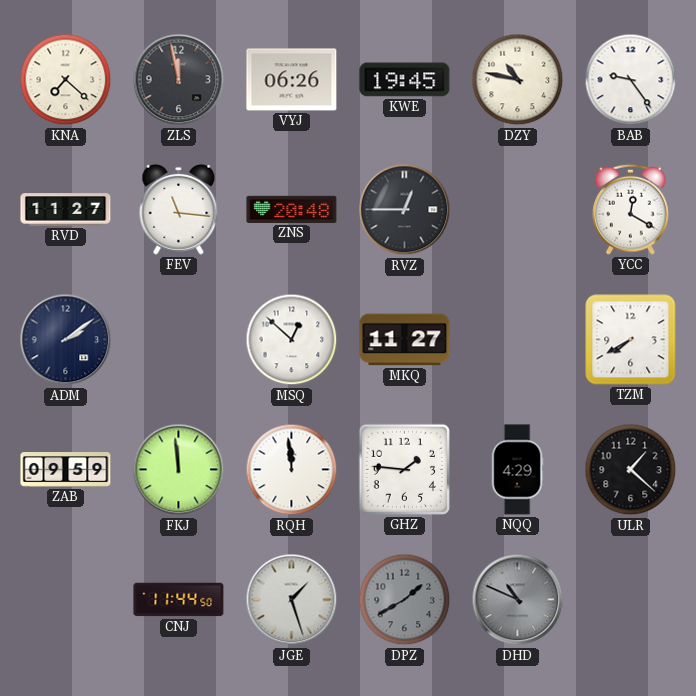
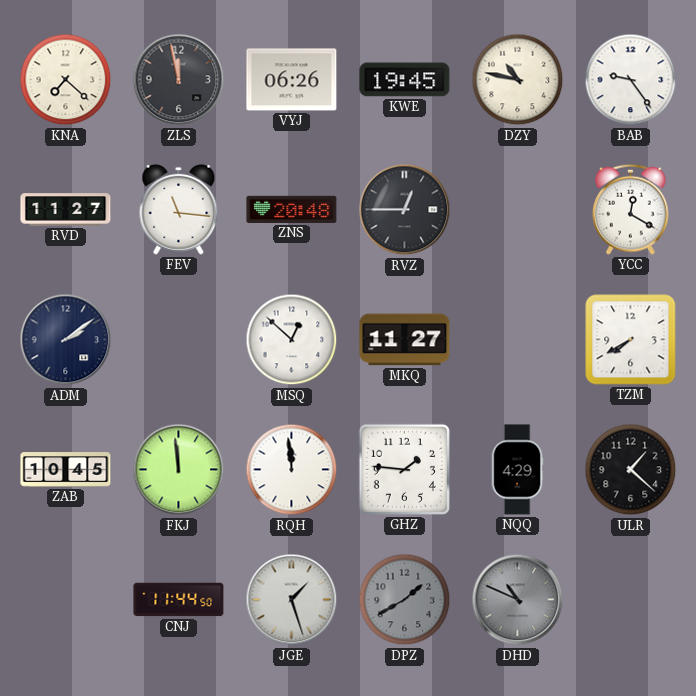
ZAB: 09:59 -> 10:45 (66, 470)
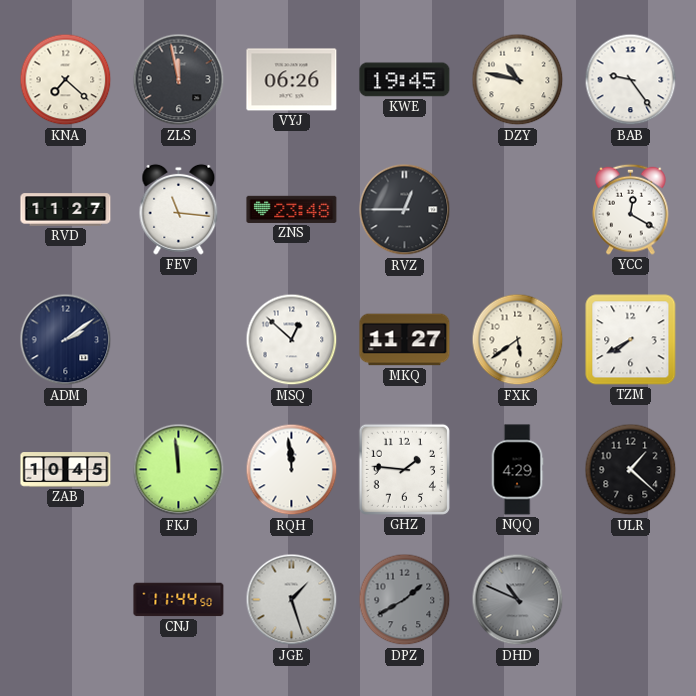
ZNS: 20:48 -> 23:48 (292, 209)
FXK: none -> 5:39 (518, 340)
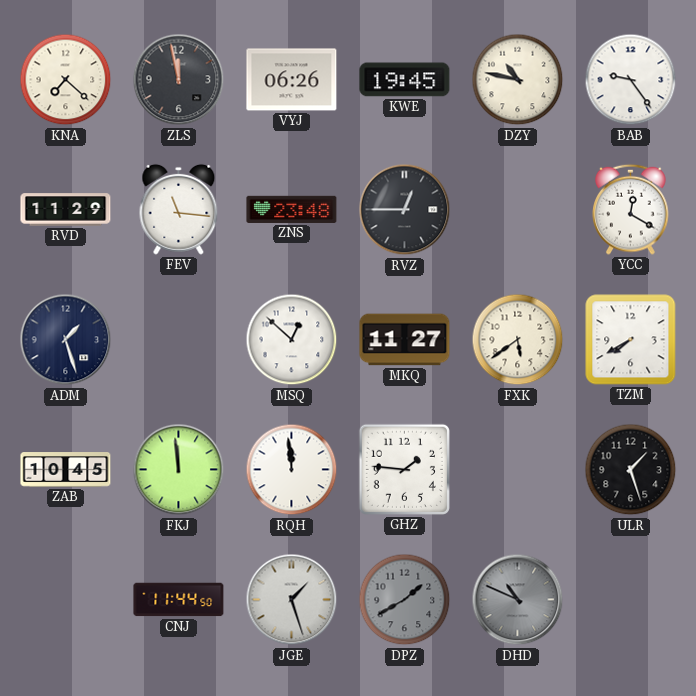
RVD: 11:27 -> 11:29 (66, 210)
ADM: 2:09 -> 1:27 (66, 340)
NQQ: 4:29 -> none (517, 470)
ULR: 1:22 -> 1:27 (631, 470)
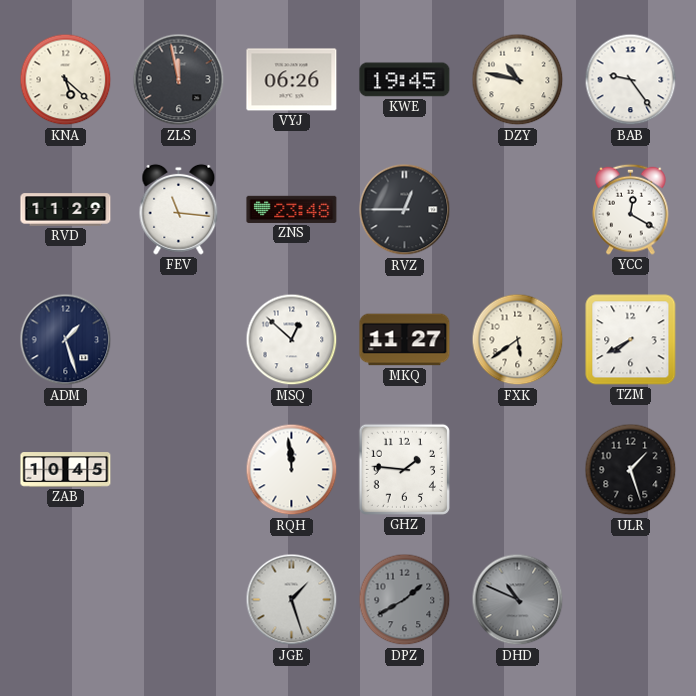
KNA: 7:22 -> 5:22 (66, 80)
FKJ: 11:59 -> none (179, 470)
CNJ: 11:44 -> none (179, 600)
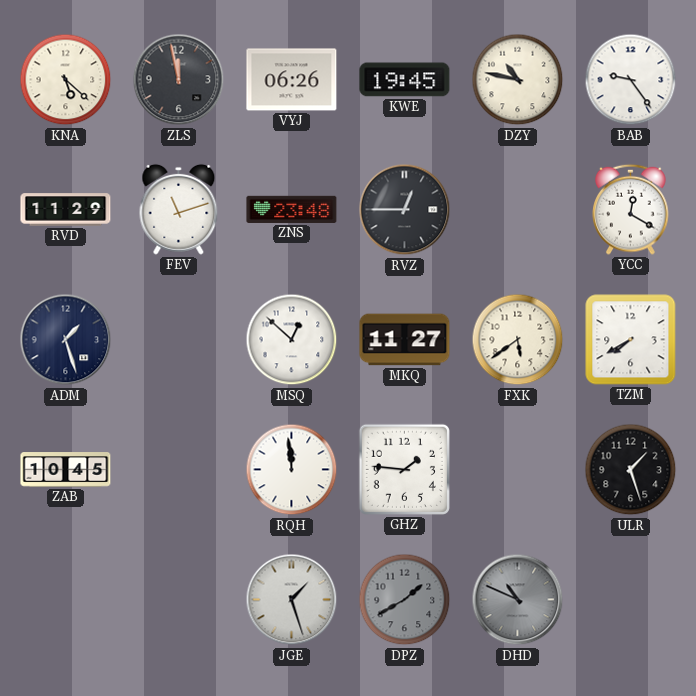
FEV: 11:16 -> 11:12 (179, 209)
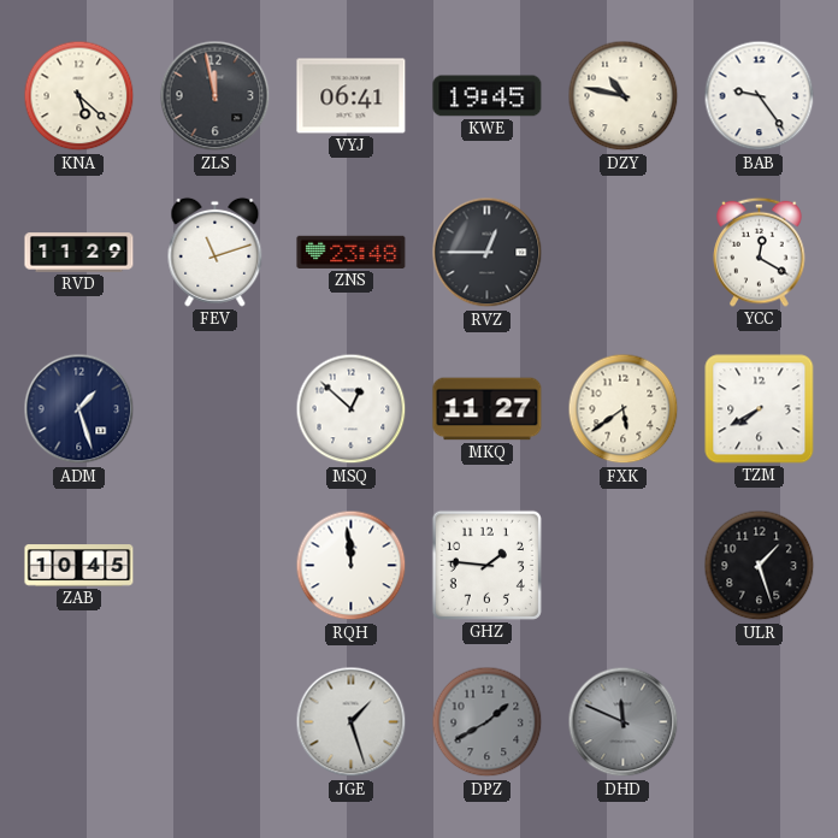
VYJ: 06:26 -> 06:41 (352, 96)
DHD: 10:49 -> 11:49 (624, 722)
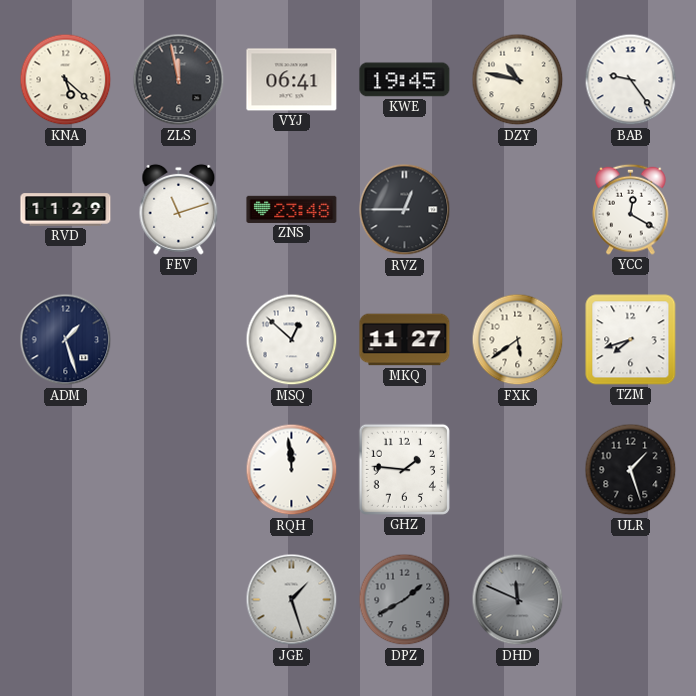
TZM: 7:40 -> 7:42 (631, 340)
ZAB: 10:45 -> none (79, 566)
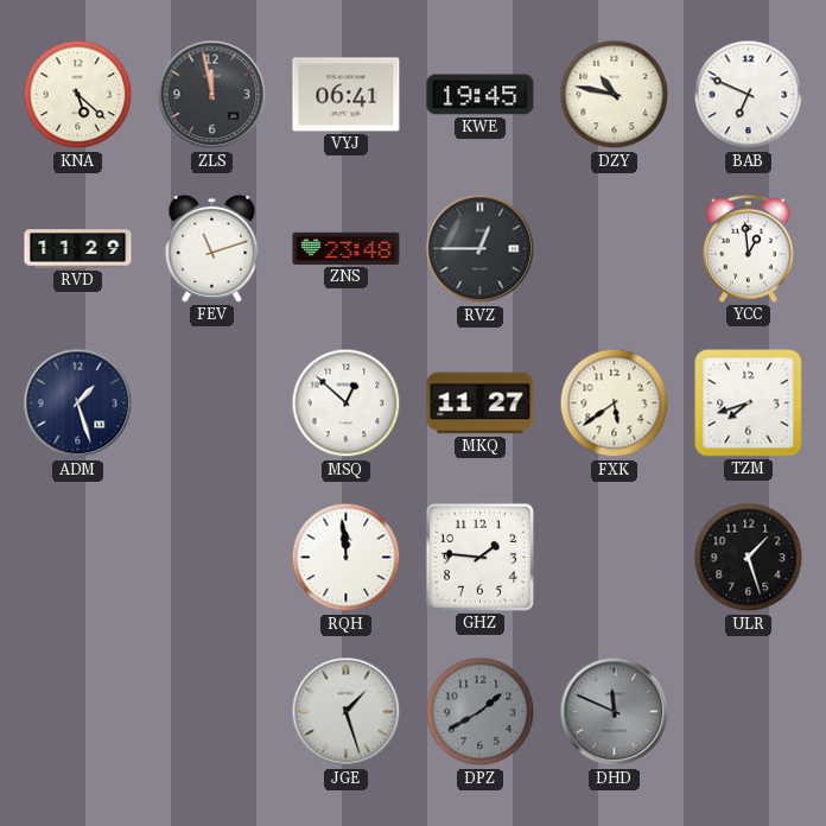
BAB: 9:24 -> 6:49 (749, 95)
YCC: 12:20 -> 12:59 (749, 248)
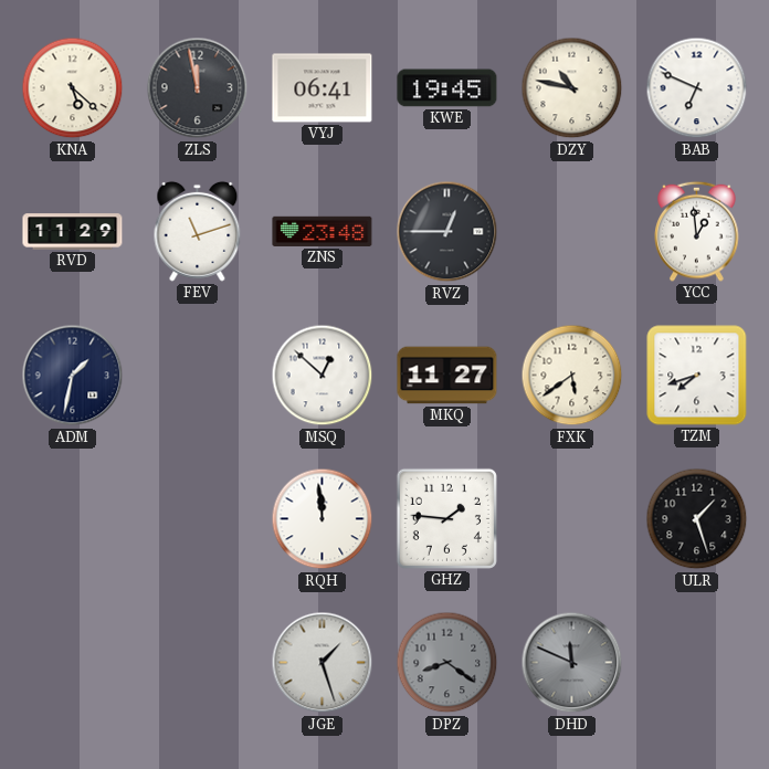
ADM: 1:27 -> 1:32 (73, 376)
DPZ: 1:40 -> 8:21 (447, 663)
